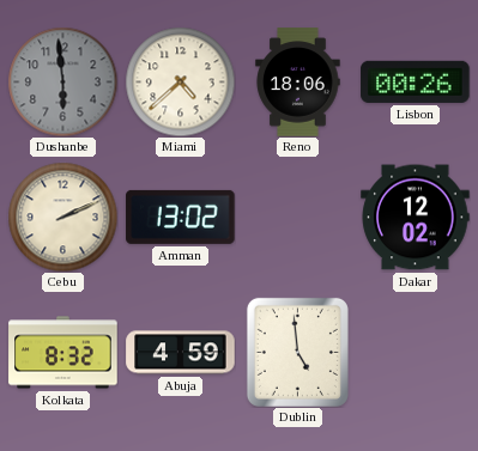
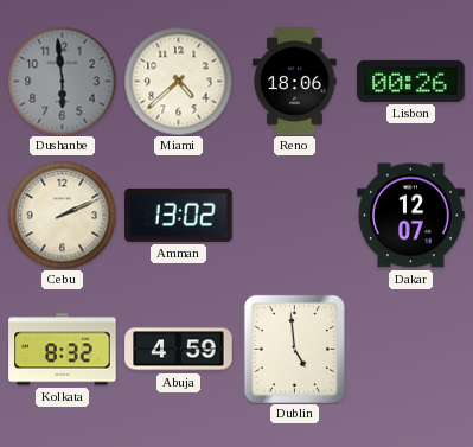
Dakar: 12:02 -> 12:07 (411, 216)
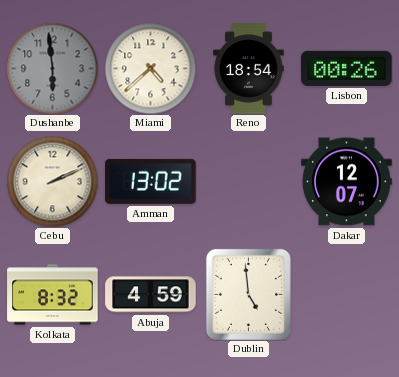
Reno: 18:06 -> 18:54 (249, 69)
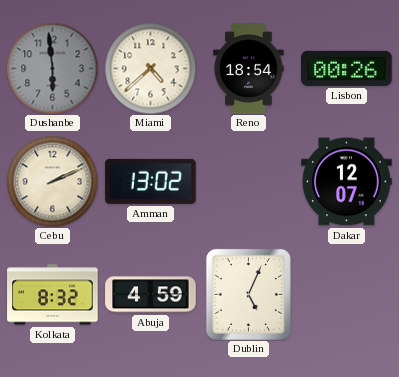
Dublin: 4:59 -> 5:04 (248, 294)
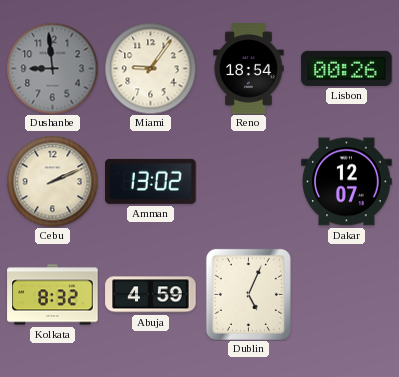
Dushanbe: 5:59 -> 8:59 (52, 68)
Miami: 4:38 -> 9:06 (150, 68)
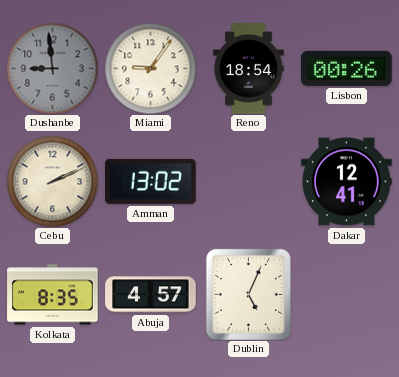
Dakar: 12:07 -> 12:41 (347, 182)
Kolkata: 8:32 -> 8:35 (53, 295)
Abuja: 4:59 -> 4:57 (151, 295)
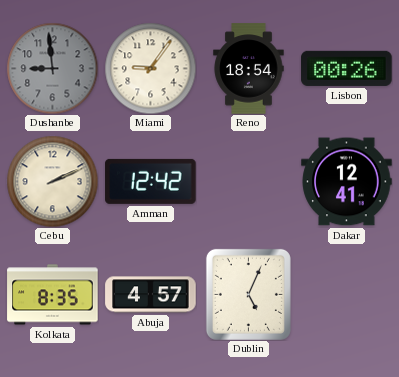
Amman: 13:02 -> 12:42 (151, 181)
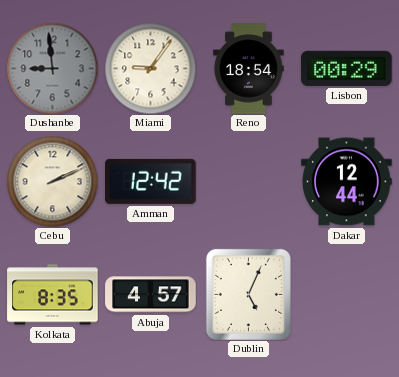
Lisbon: 00:26 -> 00:29 (347, 68)
Dakar: 12:41 -> 12:44 (347, 182)
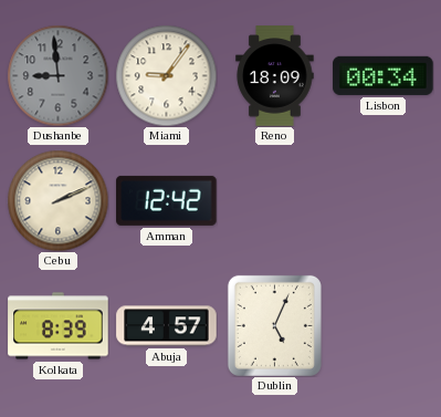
Reno: 18:54 -> 18:09 (275, 76)
Lisbon: 00:29 -> 00:34 (384, 75)
Dakar: 12:44 -> none (347, 182)
Kolkata: 8:35 -> 8:39 (59, 326)
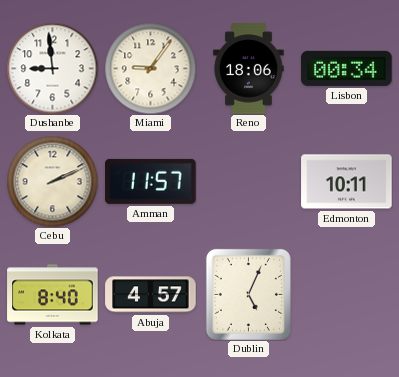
Dushanbe dial: grey -> white (52, 68)
Reno: 18:09 -> 18:06 (249, 69)
Amman: 12:42 -> 11:57 (151, 181)
Edmonton: none -> 10:11 (347, 182)
Kolkata: 8:39 -> 8:40 (53, 295)
